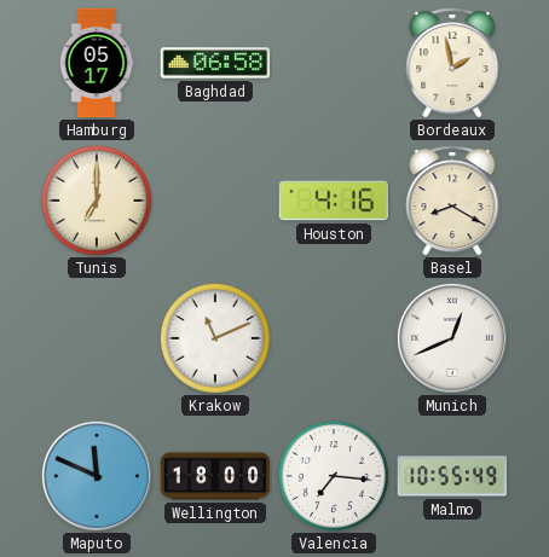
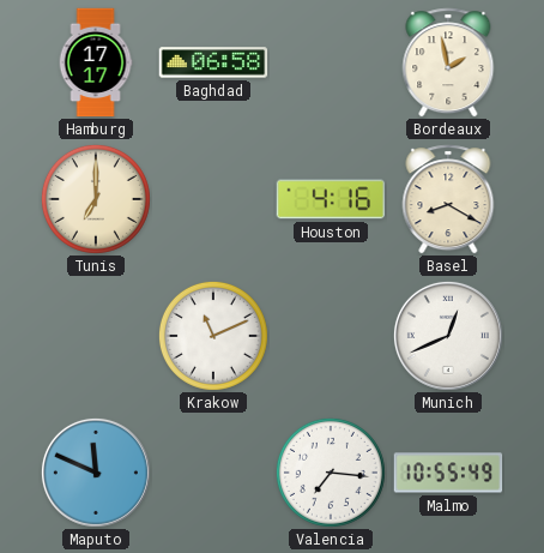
Hamburg: 05:17 -> 17:17 (96, 62)
Wellington: 18:00 -> none (215, 476)
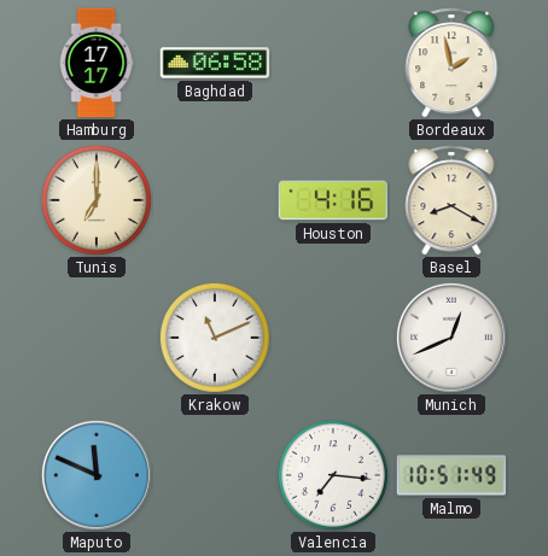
Malmo: 10:55 -> 10:51 (451, 475)
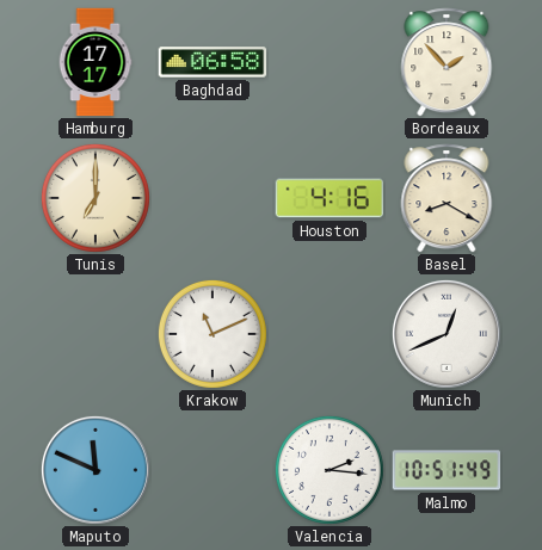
Bordeaux: 1:58 -> 1:53 (446, 62)
Valencia: 7:16 -> 2:16 (329, 470)
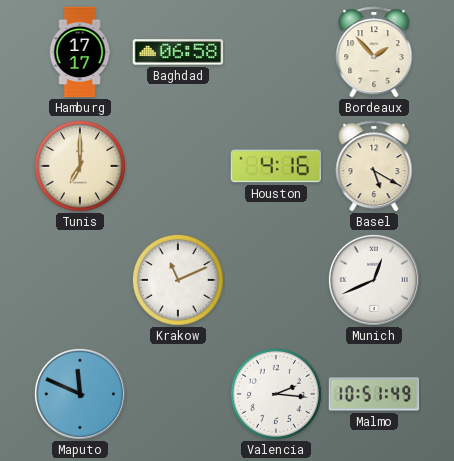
Basel: 8:20 -> 5:20 (374, 166)
